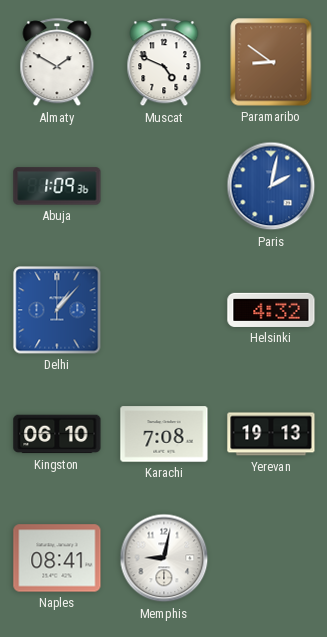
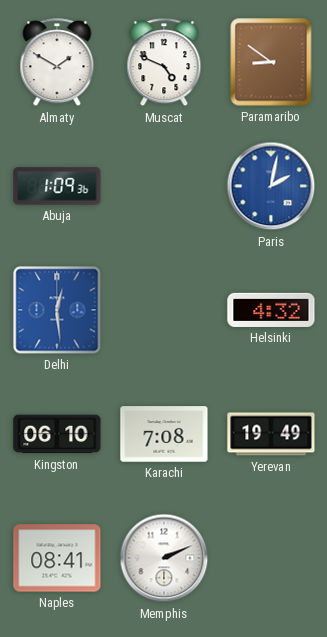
Delhi: 1:07 -> 12:29 (57, 310)
Yerevan: 19:13 -> 19:49 (271, 434)
Memphis: 9:02 -> 2:11 (164, 558)
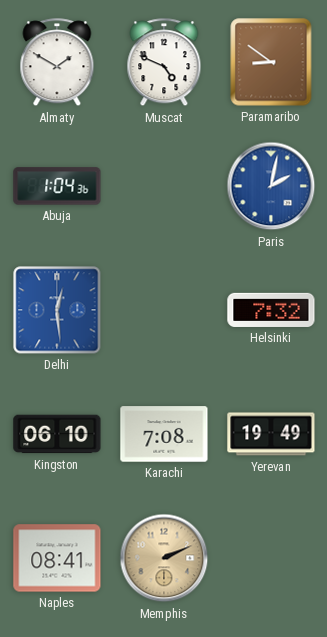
Abuja: 1:09 -> 1:04 (57, 186)
Helsinki: 4:32 -> 7:32 (271, 310)
Memphis dial: white -> champagne (164, 558)
